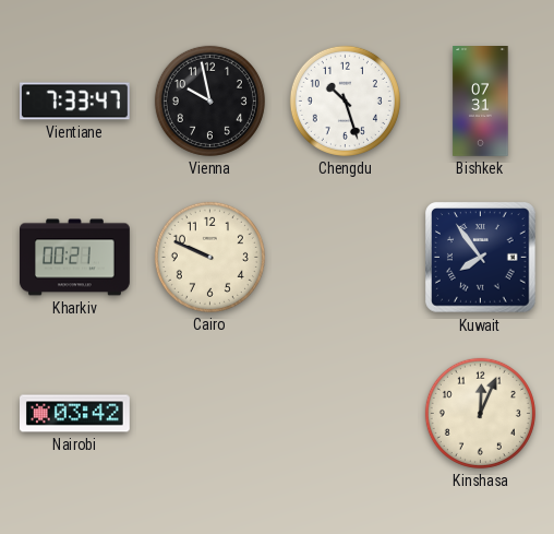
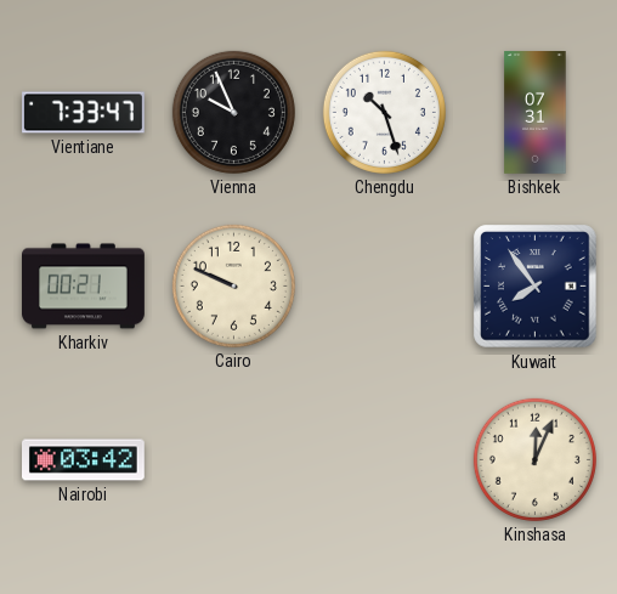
Vienna: 9:58 -> 9:56 (233, 112)
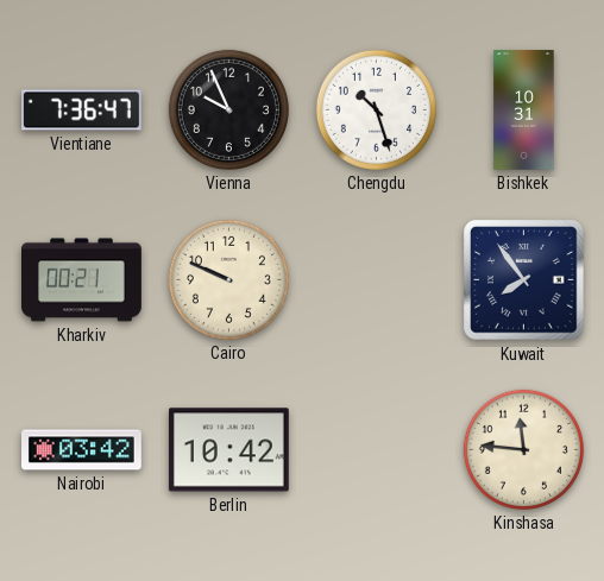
Vientiane: 7:33 -> 7:36 (82, 110)
Bishkek: 07:31 -> 10:31 (524, 110)
Berlin: none -> 10:42 (228, 450)
Kinshasa: 12:04 -> 11:46 (523, 449)
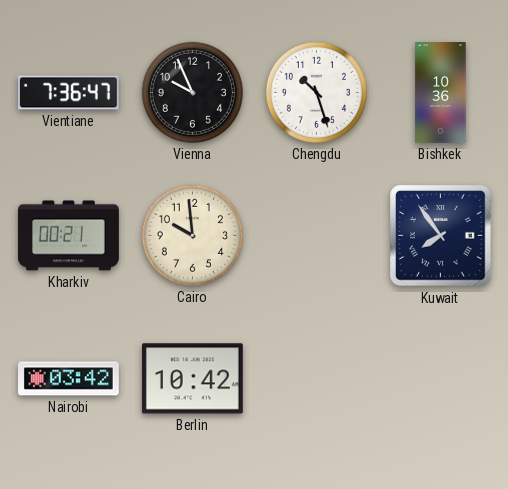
Bishkek: 10:31 -> 10:36 (441, 93)
Cairo: 9:49 -> 9:59 (192, 235)
Kinshasa: 11:46 -> none (523, 449)
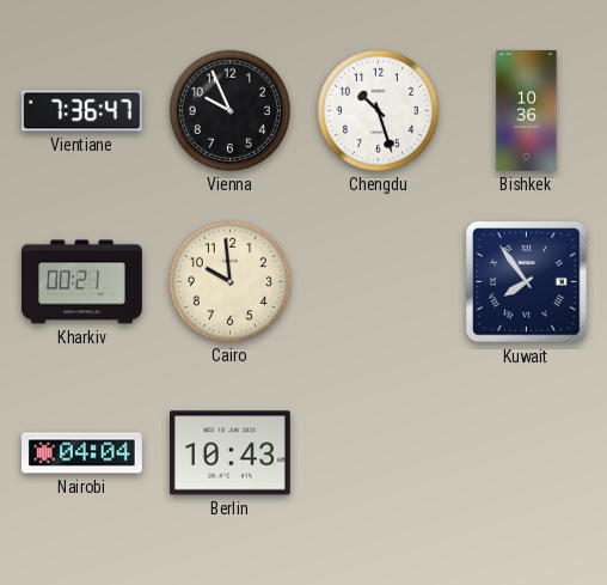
Nairobi: 03:42 -> 04:04 (82, 453)
Berlin: 10:42 -> 10:43 (229, 453)
